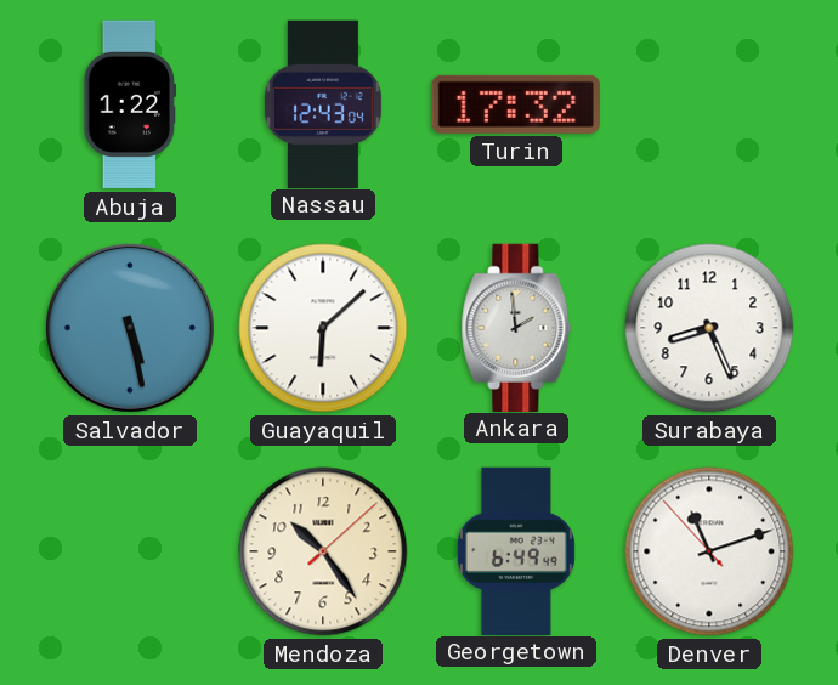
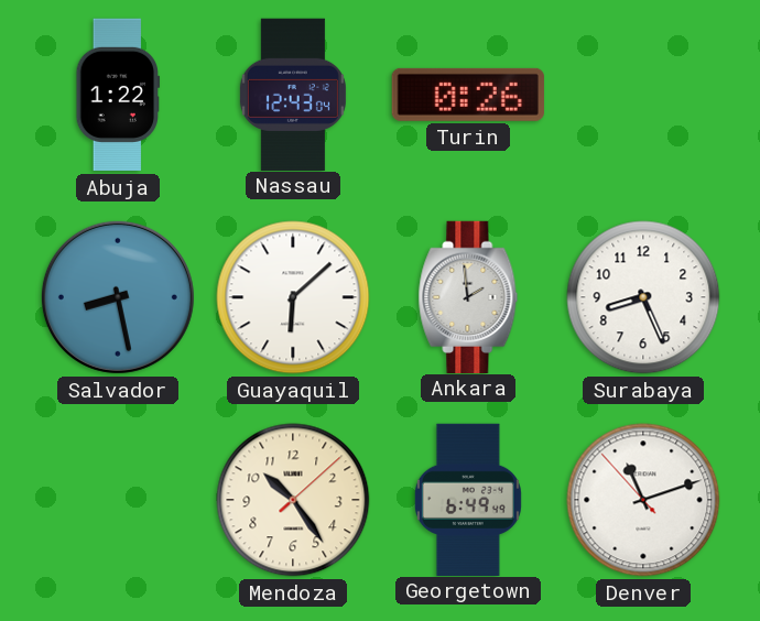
Turin: 17:32 -> 0:26 (468, 95)
Salvador: 5:28 -> 8:28 (118, 297)
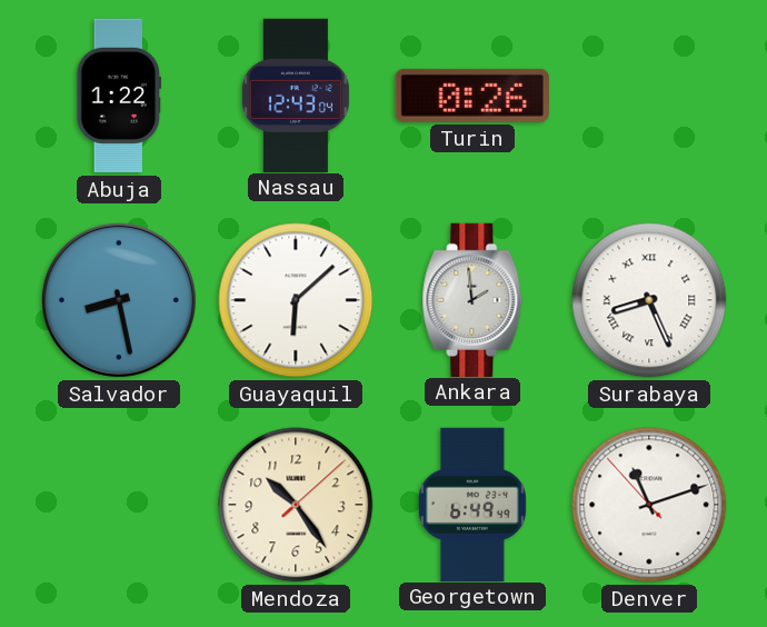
Surabaya numerals: Arabic -> Roman (649, 300)
